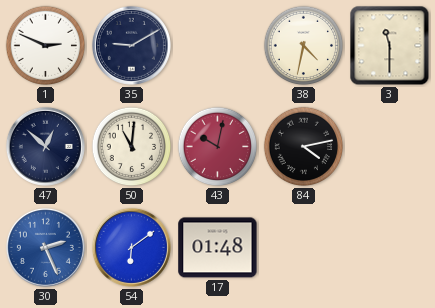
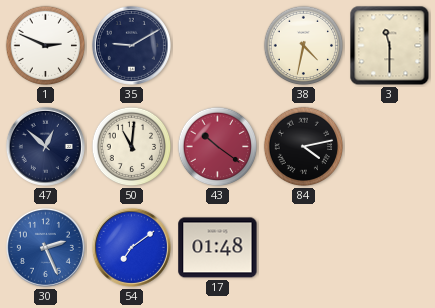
43: 10:02 -> 10:21 (218, 147)
54: 6:09 -> 7:09 (131, 247)
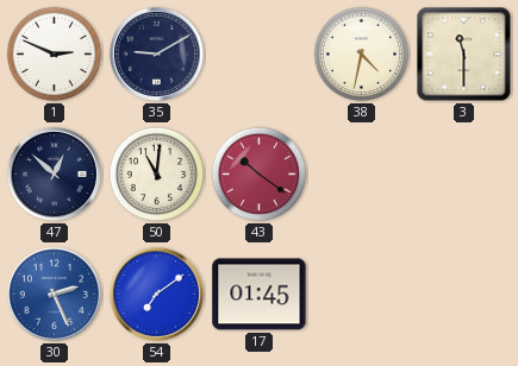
84: 4:13 -> none (304, 147)
17: 01:48 -> 01:45 (260, 295)
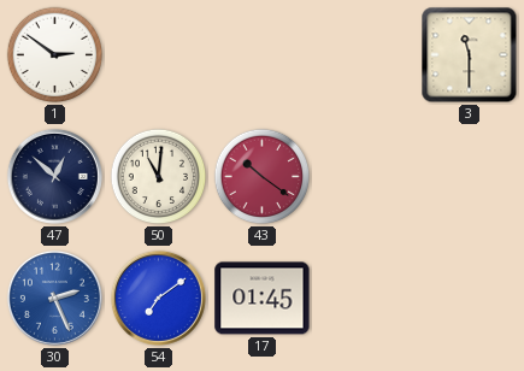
1: 2:49 -> 2:51 (55, 55)
35: 9:10 -> none (156, 53)
38: 4:32 -> none (362, 55)
